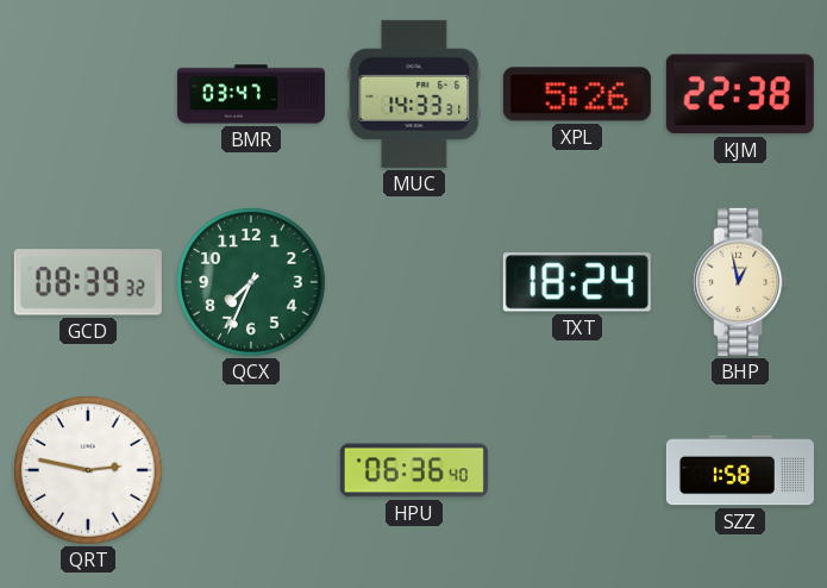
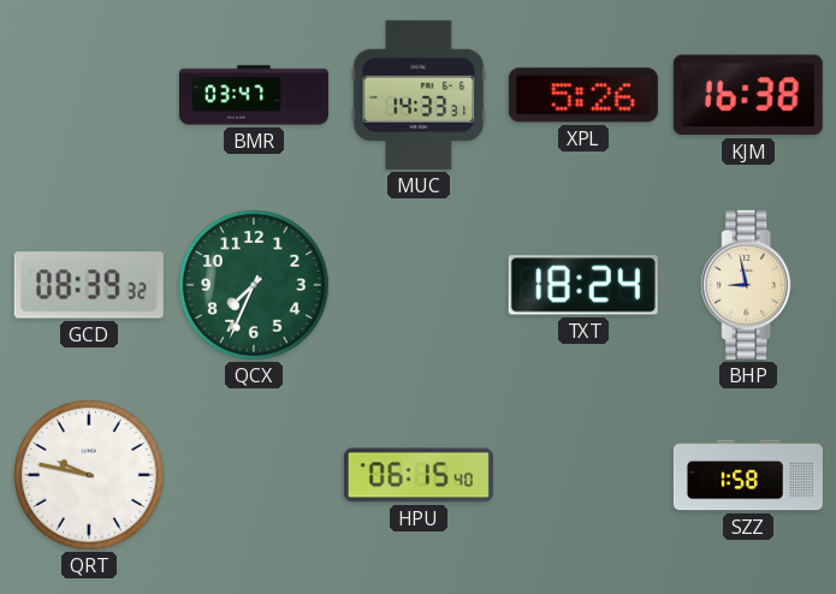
KJM: 22:38 -> 16:38 (748, 95)
BHP: 12:58 -> 8:58 (748, 285)
QRT: 2:47 -> 9:47 (90, 476)
HPU: 06:36 -> 06:15 (419, 475)
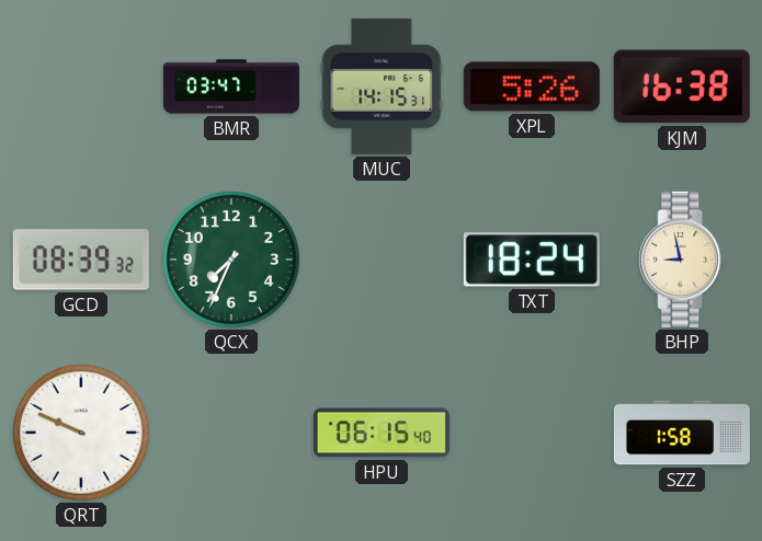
MUC: 14:33 -> 14:15 (382, 87)
QRT: 9:47 -> 9:49 (82, 434)
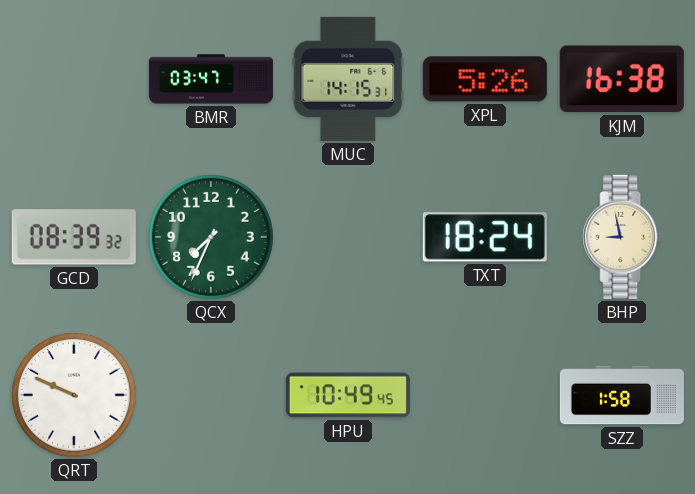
HPU: 06:15 -> 10:49 (348, 395)
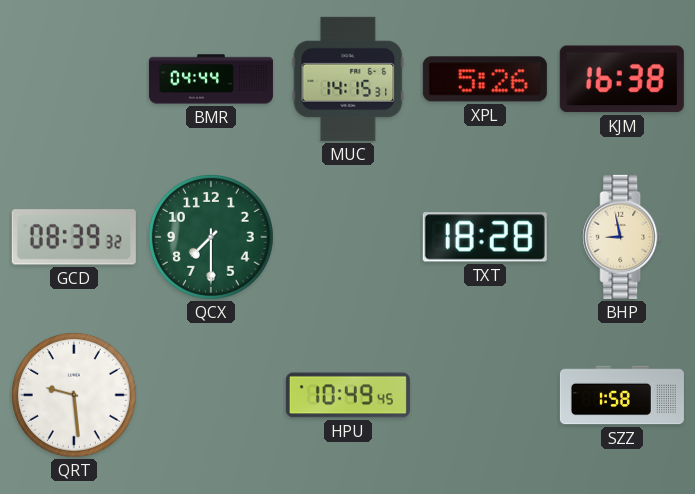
BMR: 03:47 -> 04:44 (211, 79)
QCX: 7:34 -> 7:30 (212, 238)
TXT: 18:24 -> 18:28 (485, 237)
QRT: 9:49 -> 9:29 (75, 396)
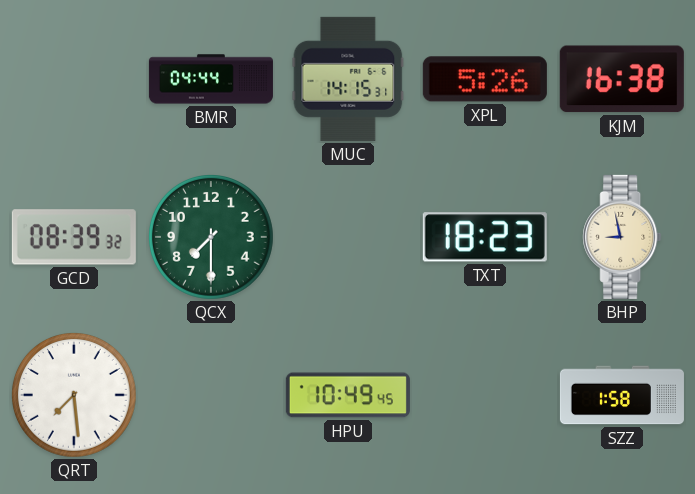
TXT: 18:28 -> 18:23 (485, 237)
QRT: 9:29 -> 7:29 (75, 396)
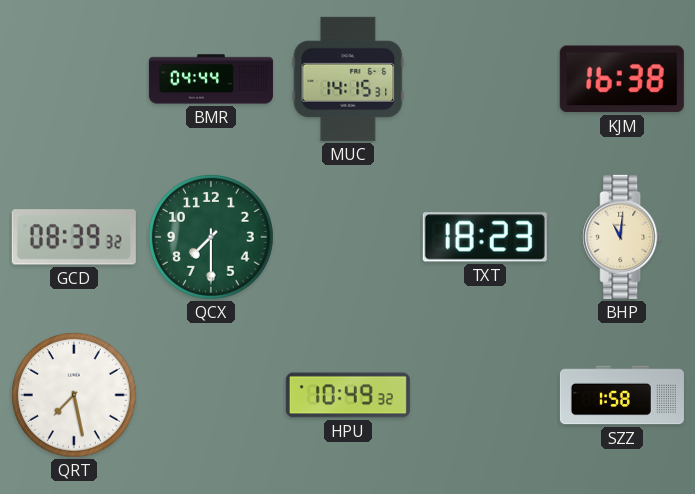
XPL: 5:26 -> none (485, 79)
BHP: 8:58 -> 11:01 (622, 237)
QRT: 7:29 -> 7:28 (75, 396)
HPU: 10:49:45 -> 10:49:32 (348, 395)
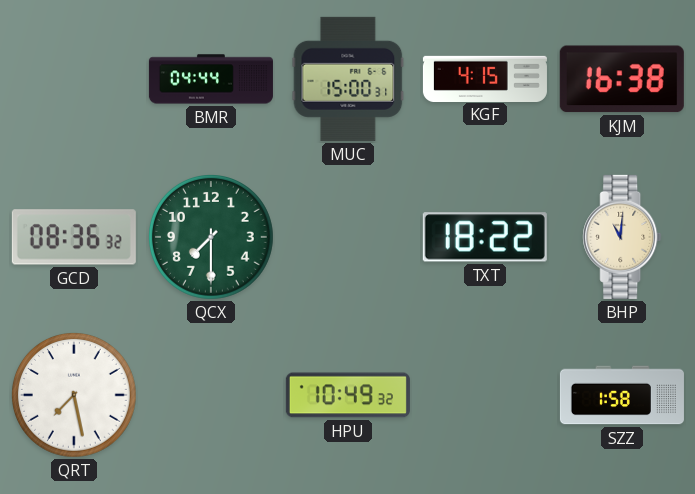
MUC: 14:15 -> 15:00 (348, 79)
KGF: none -> 4:15 (485, 78)
GCD: 08:39 -> 08:36 (74, 237)
TXT: 18:23 -> 18:22 (485, 237)
